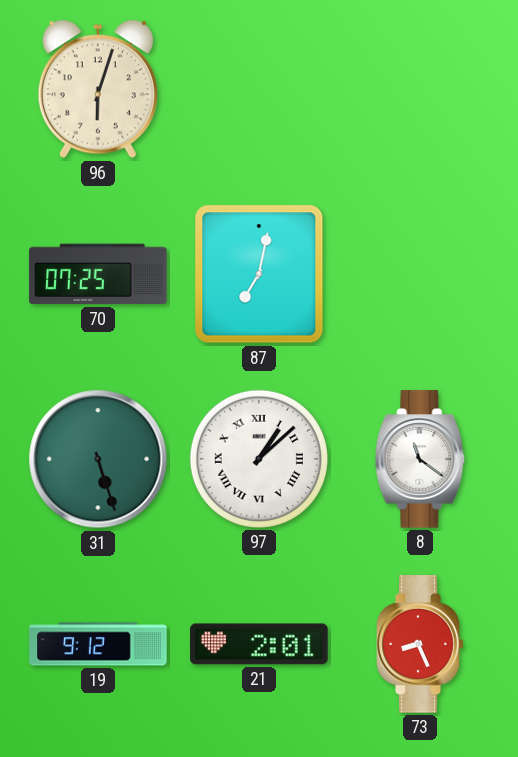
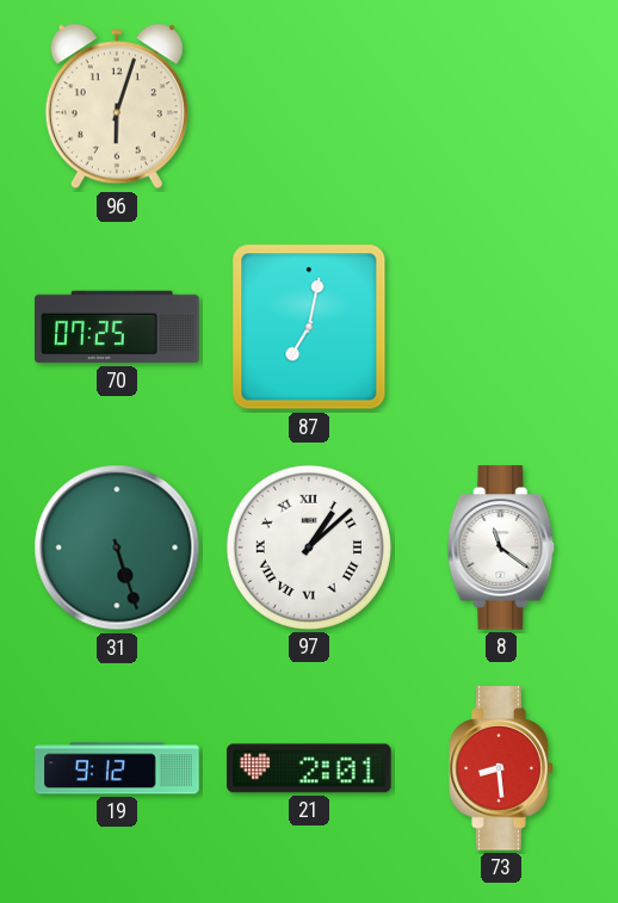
73: 8:26 -> 8:29 (501, 768)
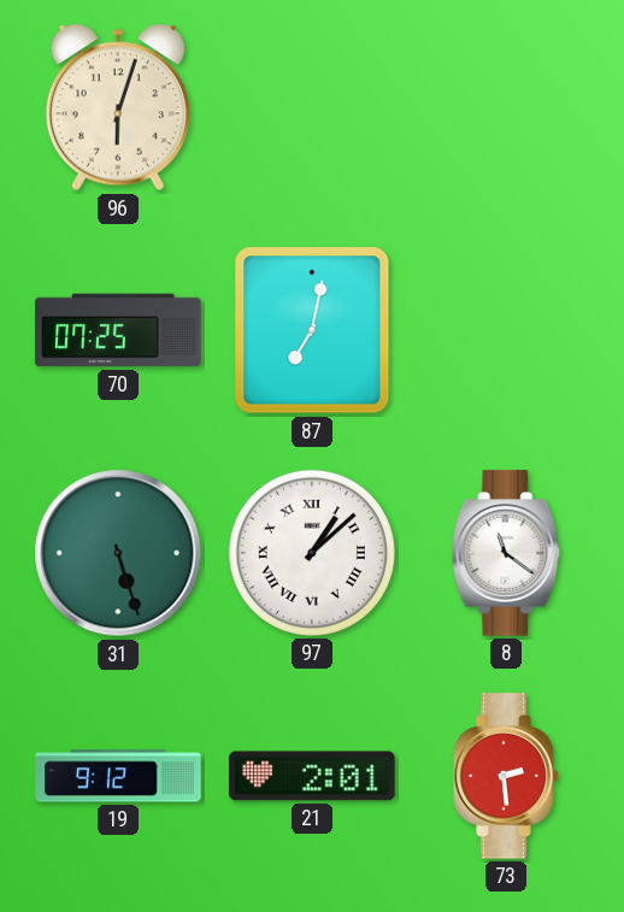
73: 8:29 -> 2:29 (506, 776)
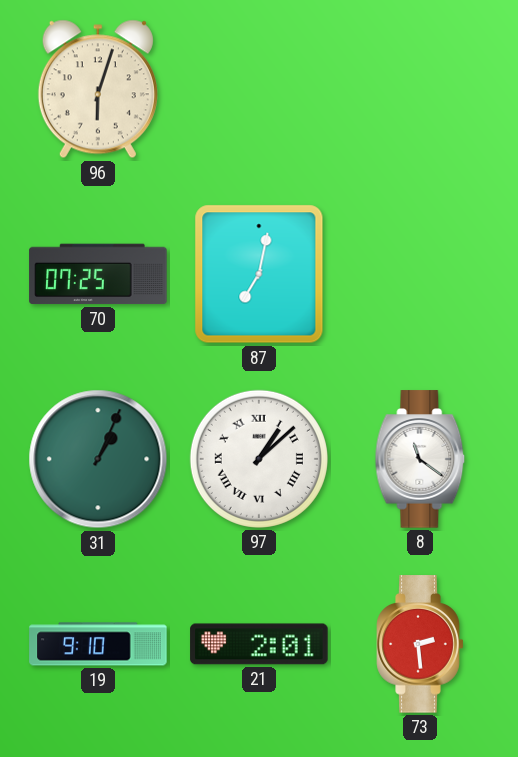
31: 5:27 -> 1:04 (98, 459)
19: 9:12 -> 9:10 (98, 644)
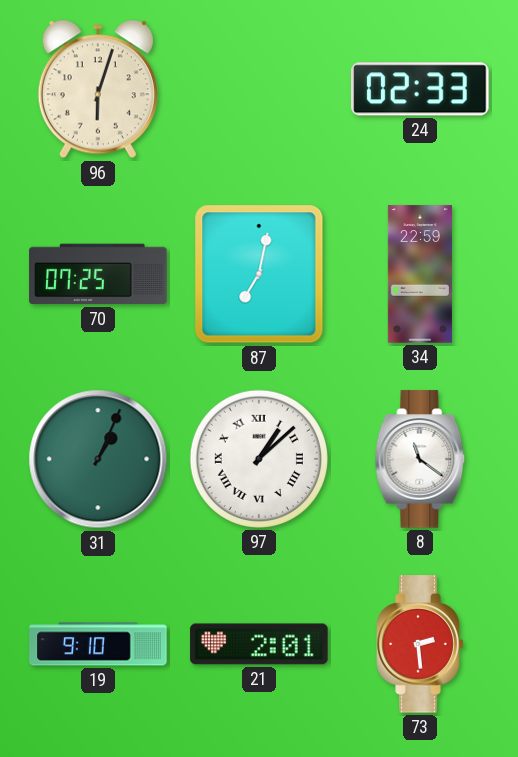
24: none -> 02:33 (420, 89)
34: none -> 22:59 (420, 274)
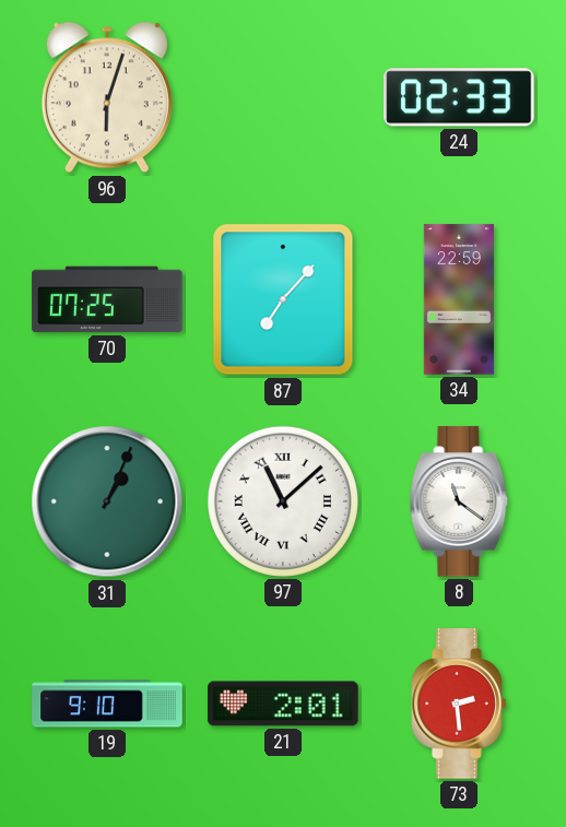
87: 7:02 -> 7:07 (283, 299)
97: 1:08 -> 11:08 (283, 501)
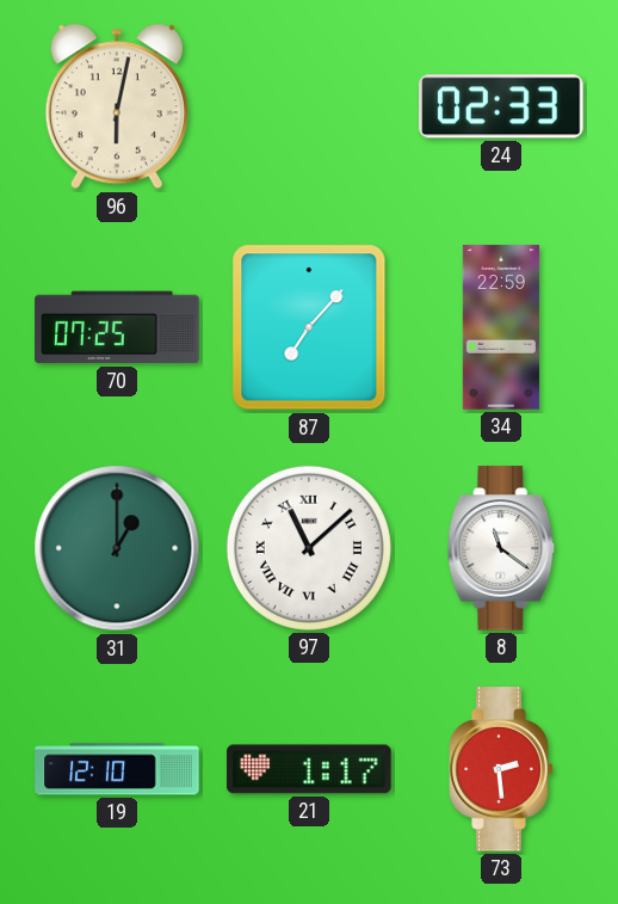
96: 6:03 -> 6:02 (117, 106)
31: 1:04 -> 1:00 (117, 548)
19: 9:10 -> 12:10 (117, 769)
21: 2:01 -> 1:17 (309, 769)
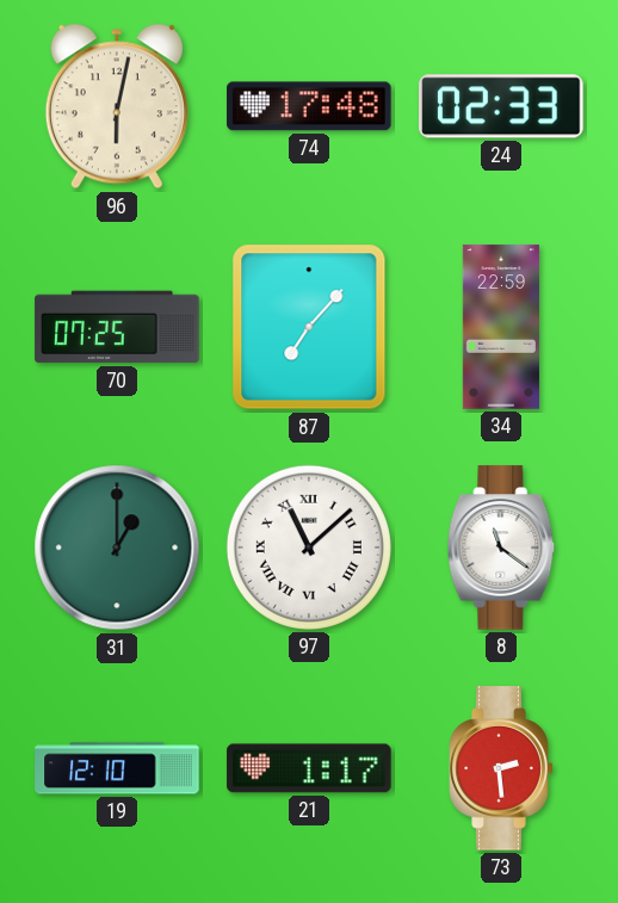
74: none -> 17:48 (309, 106)
